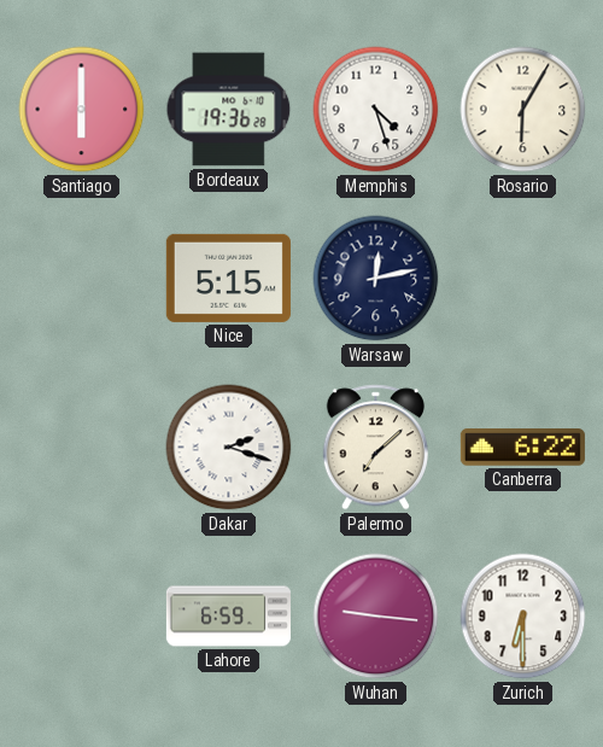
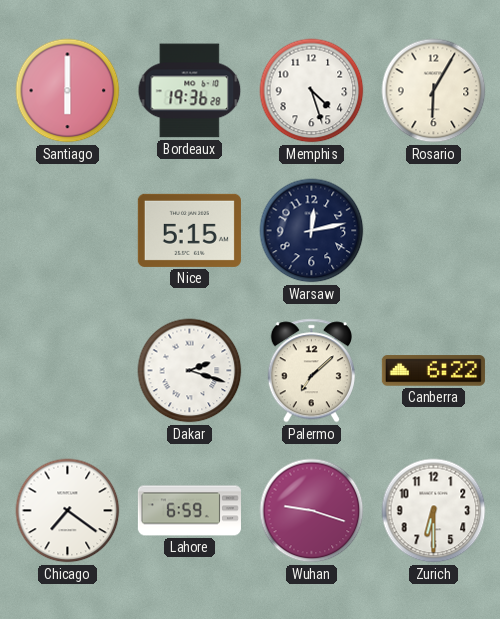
Chicago: none -> 7:21 (68, 511)
Wuhan: 9:16 -> 9:18 (312, 511)
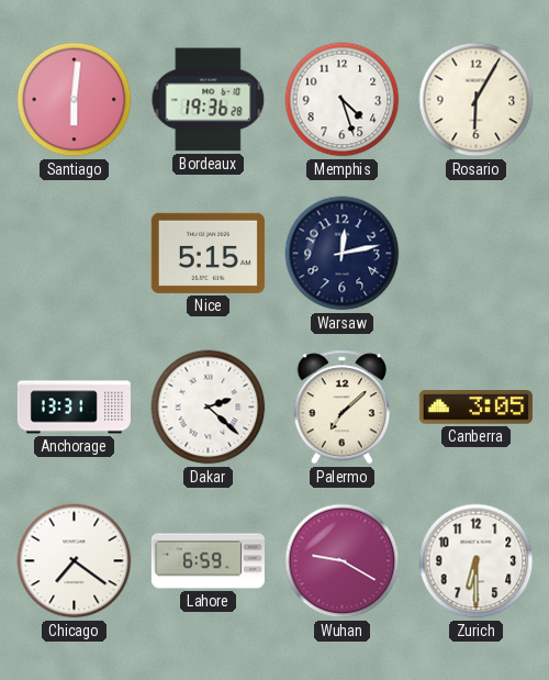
Santiago: 6:00 -> 6:01 (75, 100)
Anchorage: none -> 13:31 (74, 408)
Dakar: 2:18 -> 2:22 (209, 408)
Canberra: 6:22 -> 3:05 (475, 408)
Wuhan: 9:18 -> 9:20 (343, 561)
